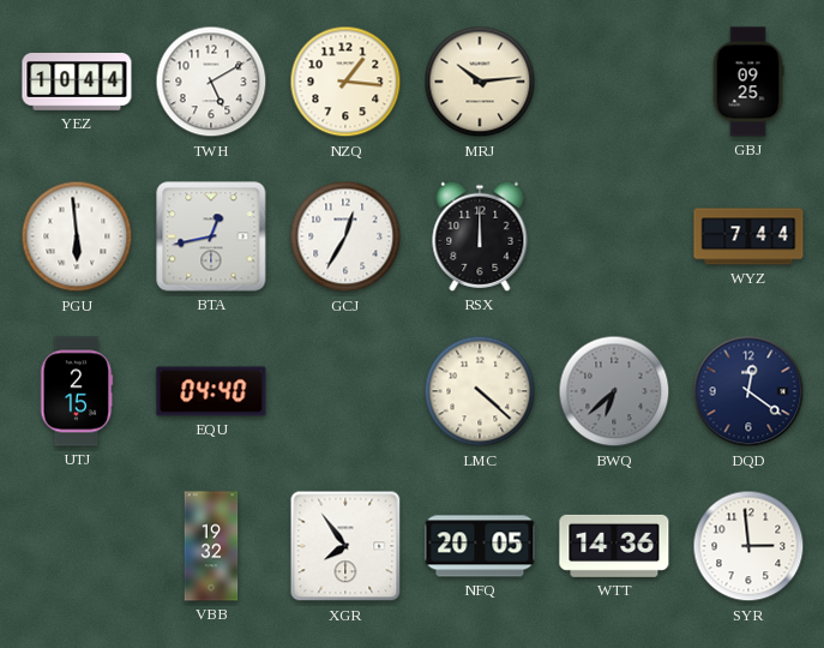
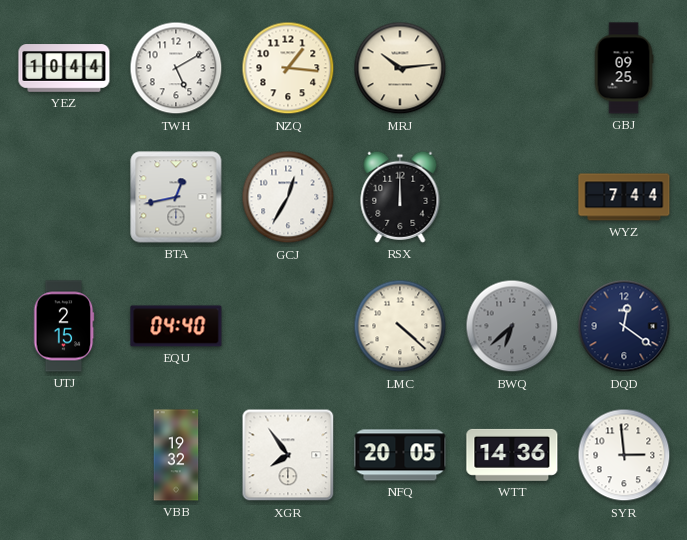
PGU: 5:59 -> none (77, 236)
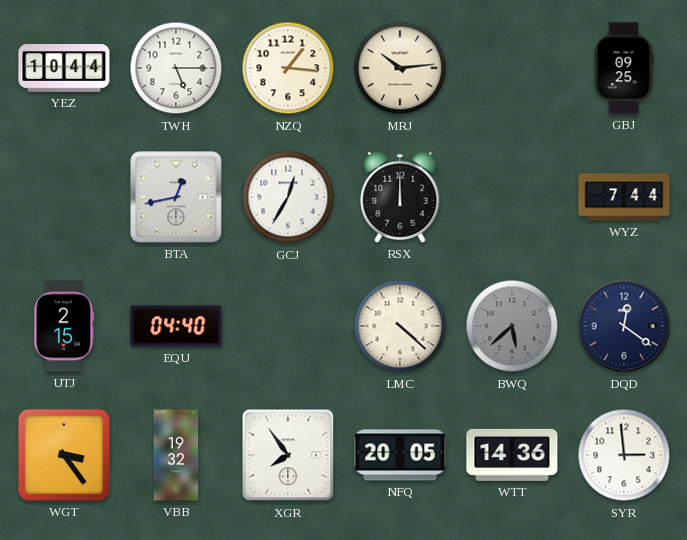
TWH: 5:10 -> 5:15 (176, 68)
BWQ: 6:38 -> 5:38 (512, 326)
WGT: none -> 3:24 (64, 455)
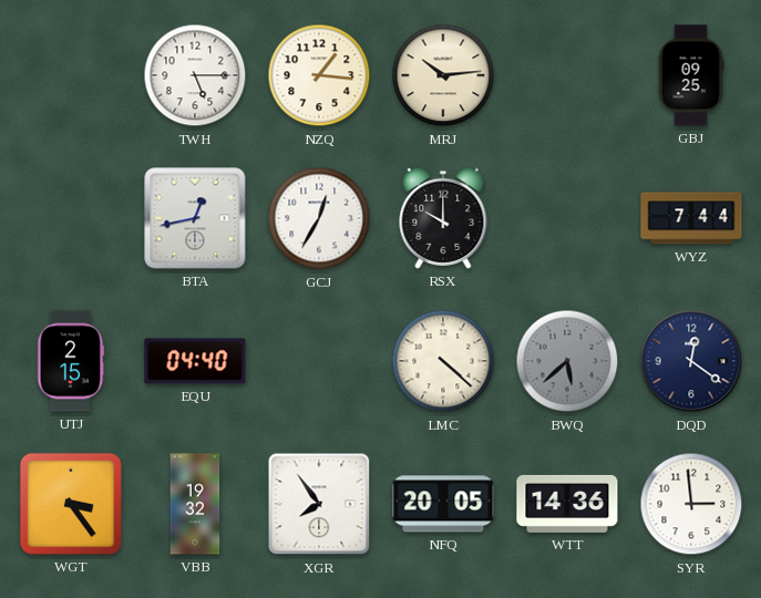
YEZ: 10:44 -> none (64, 68)
RSX: 12:00 -> 10:00 (443, 218)
